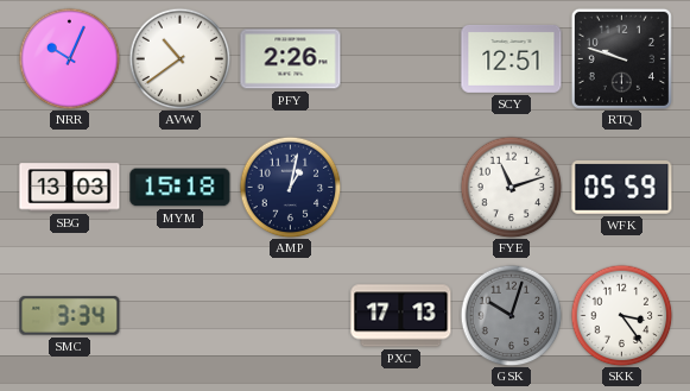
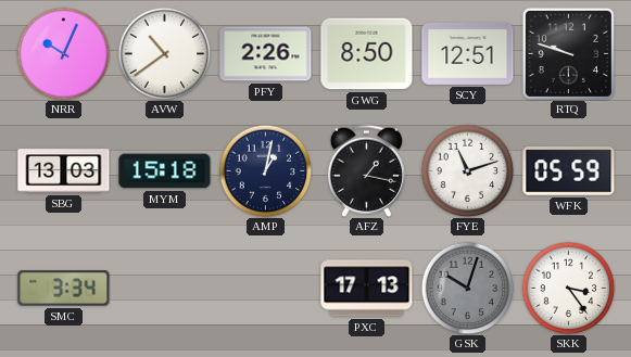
GWG: none -> 8:50 (367, 54)
AFZ: none -> 1:17 (366, 170)
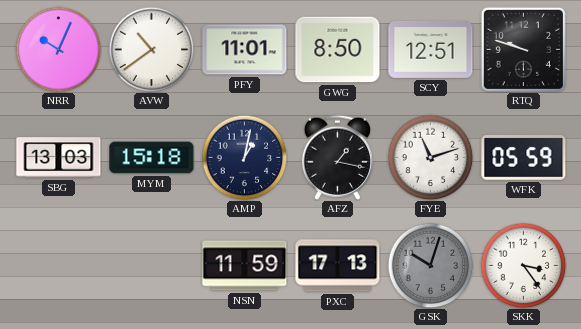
PFY: 2:26 -> 11:01 (245, 50)
SMC: 3:34 -> none (64, 289)
NSN: none -> 11:59 (245, 266)
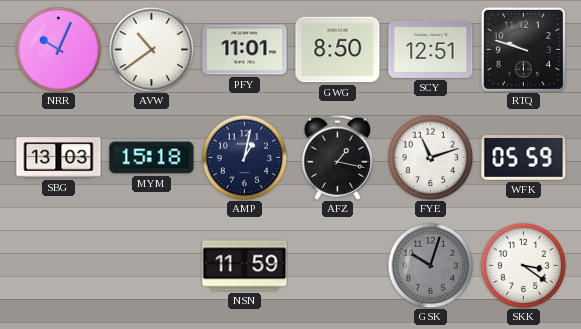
PXC: 17:13 -> none (338, 266)
SKK: 3:24 -> 3:21 (523, 265)
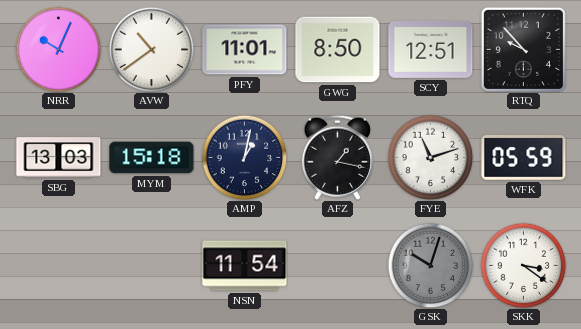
RTQ: 9:48 -> 9:53 (523, 49)
NSN: 11:59 -> 11:54 (245, 266)
